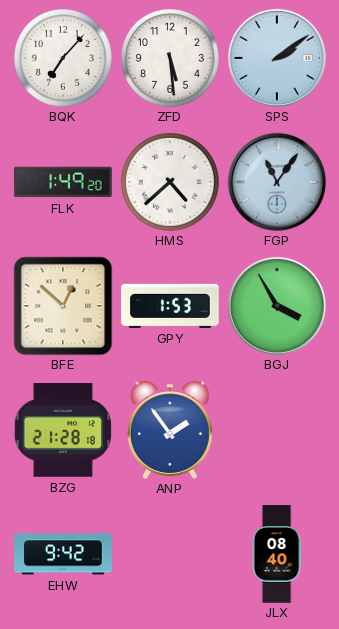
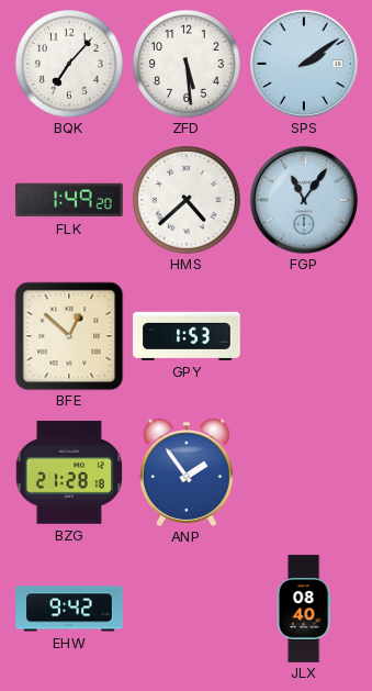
BGJ: 3:55 -> none (277, 306)
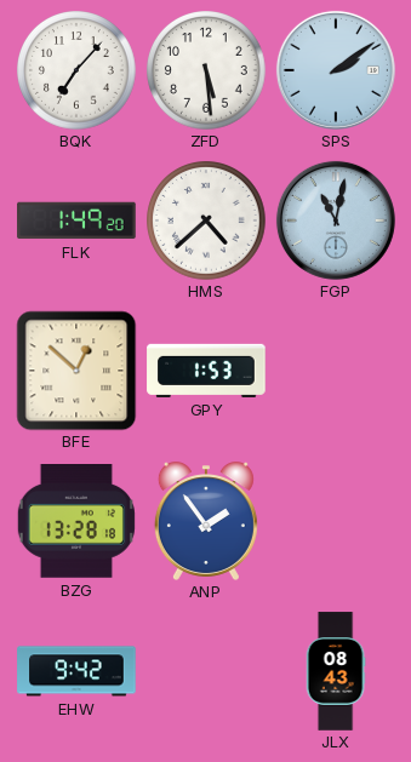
FGP: 11:06 -> 11:02 (336, 220)
BZG: 21:28 -> 13:28 (76, 522)
JLX: 08:40 -> 08:43 (336, 671)
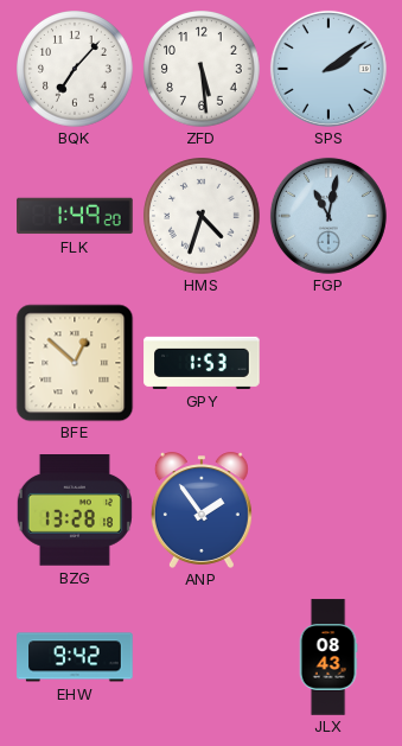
HMS: 4:38 -> 4:33 (203, 217)
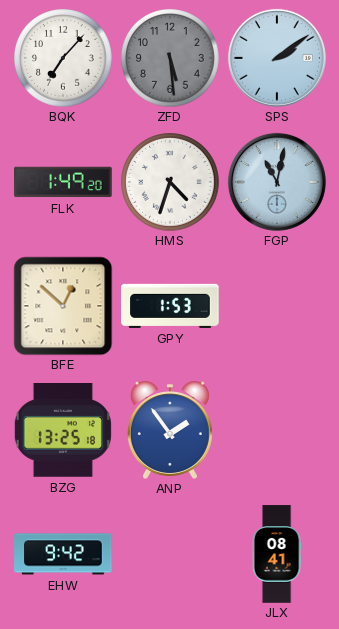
ZFD dial: white -> grey (171, 59)
BZG: 13:28 -> 13:25 (63, 431)
JLX: 08:43 -> 08:41 (277, 554)
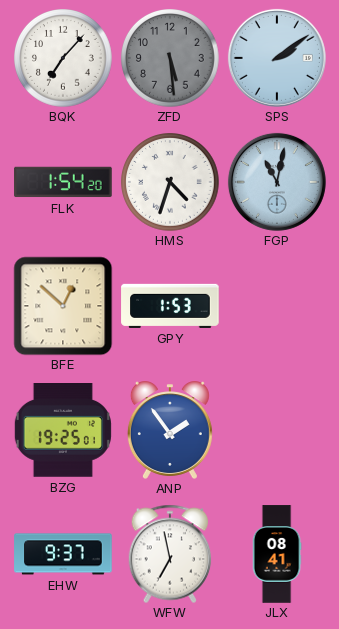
FLK: 1:49 -> 1:54 (63, 182)
BZG: 13:25 -> 19:25 (63, 431)
EHW: 9:42 -> 9:37 (63, 554)
WFW: none -> 6:58 (170, 554)
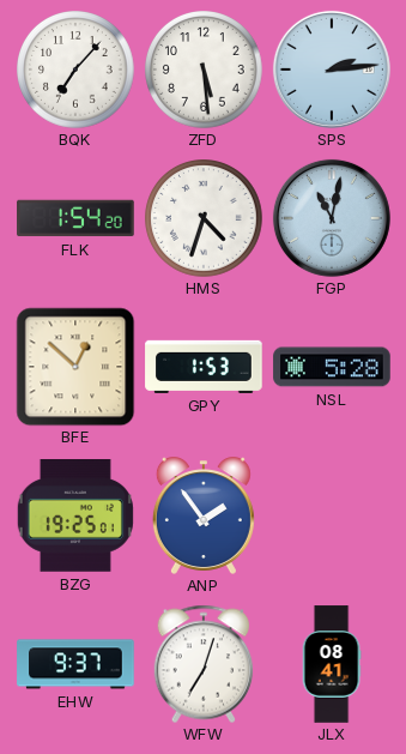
ZFD dial: grey -> white (205, 71)
SPS: 2:09 -> 2:14 (332, 70)
NSL: none -> 5:28 (332, 367)
WFW: 6:58 -> 7:03 (204, 664)
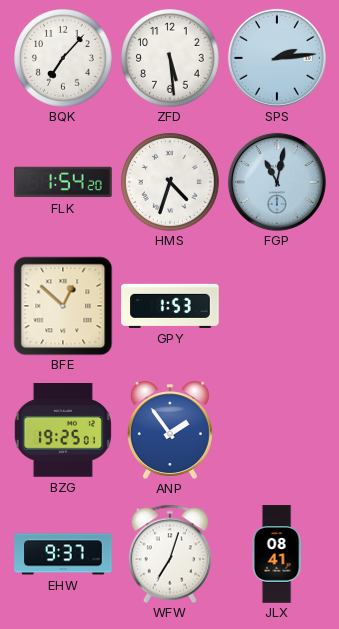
NSL: 5:28 -> none (332, 367)
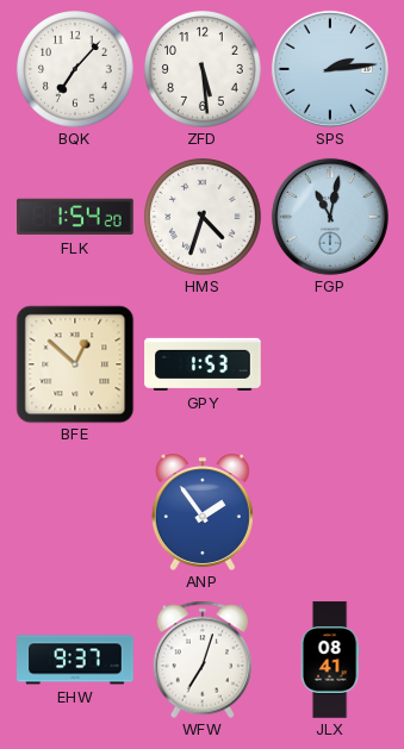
BZG: 19:25 -> none (63, 431)
